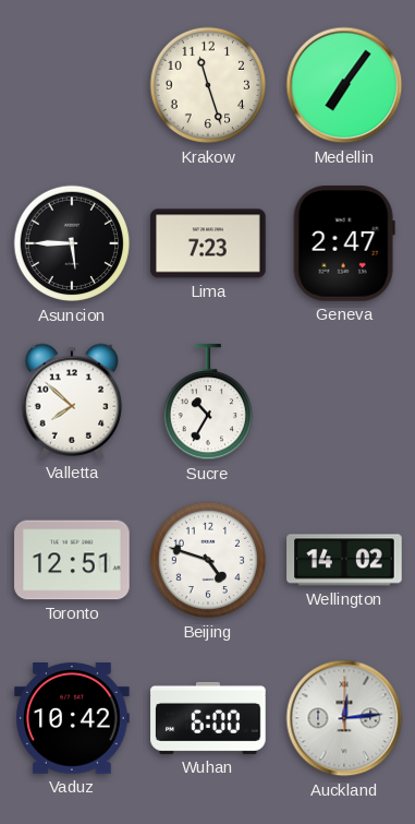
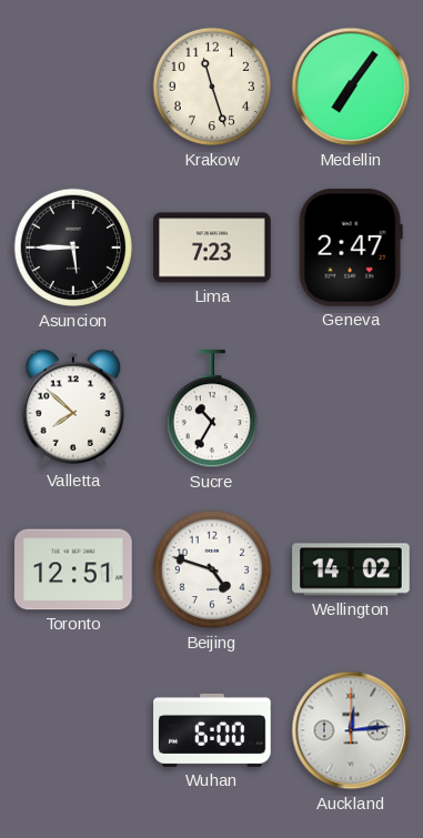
Vaduz: 10:42 -> none (72, 719)
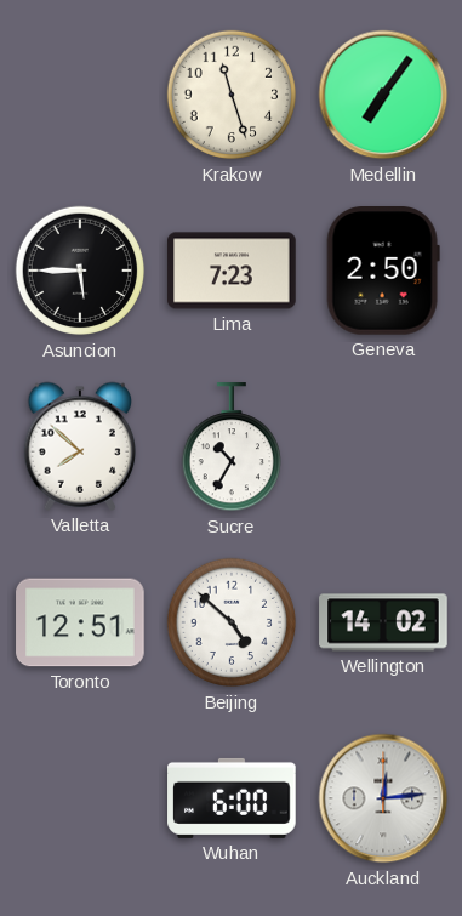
Geneva: 2:47 -> 2:50 (383, 272)
Beijing: 4:48 -> 4:52 (232, 622)
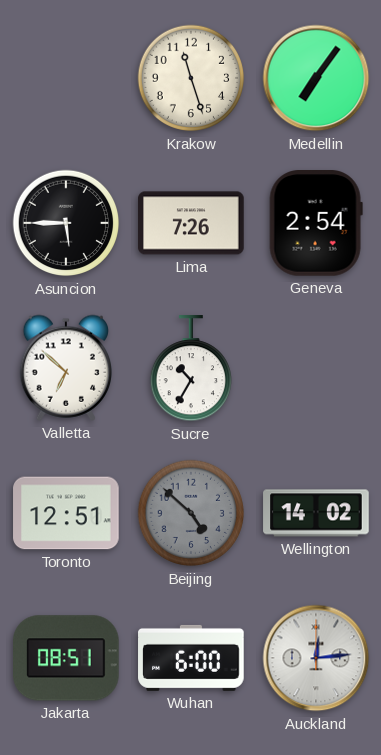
Lima: 7:23 -> 7:26 (191, 223)
Geneva: 2:50 -> 2:54 (316, 224)
Valletta: 7:52 -> 6:52 (65, 368)
Beijing dial: white -> grey (191, 513)
Jakarta: none -> 08:51 (67, 658)
